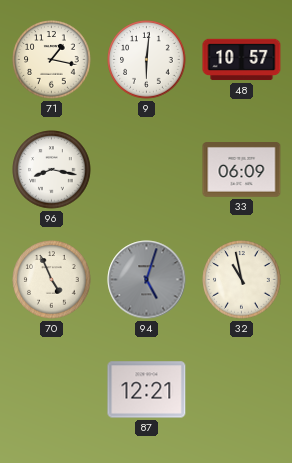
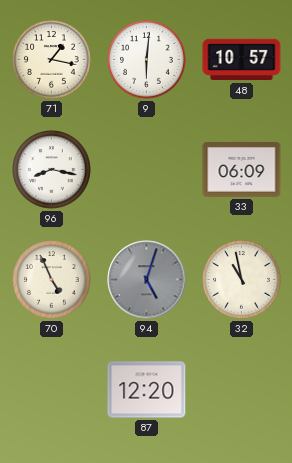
87: 12:21 -> 12:20 (147, 390)
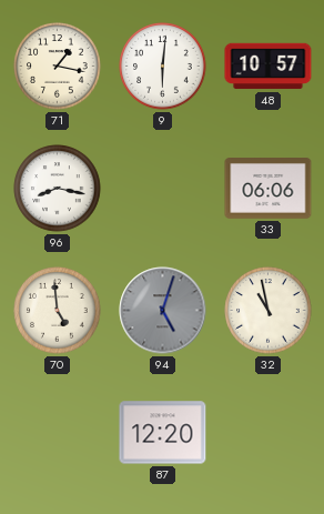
33: 06:09 -> 06:06 (269, 189)
70: 4:56 -> 4:59 (58, 311)
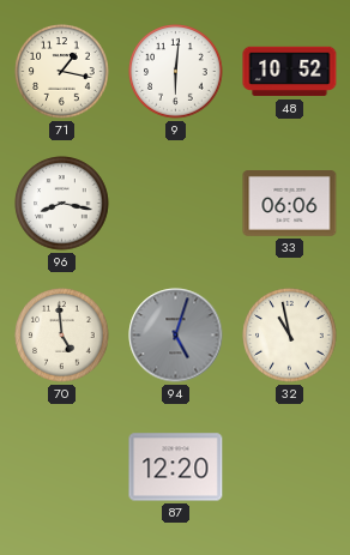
48: 10:57 -> 10:52 (290, 72)
